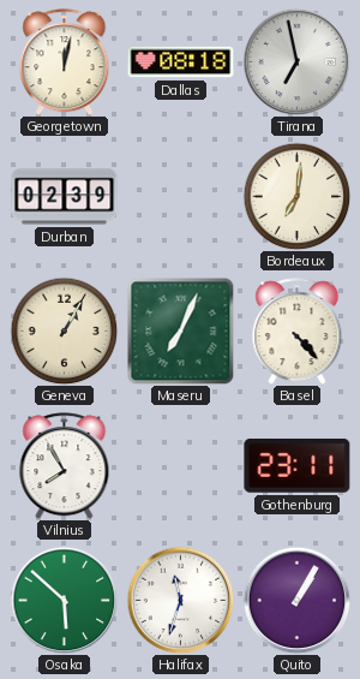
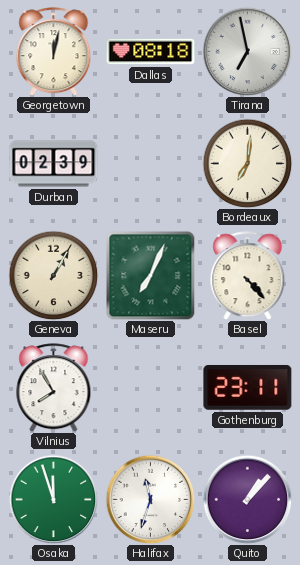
Osaka: 5:52 -> 11:57 (53, 499)
Quito: 1:05 -> 1:07 (247, 499)
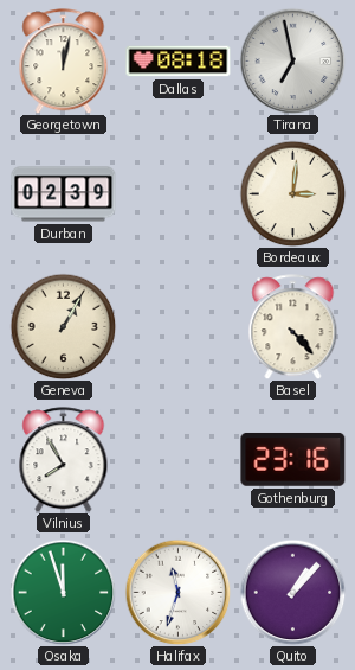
Bordeaux: 7:01 -> 3:01 (292, 193)
Maseru: 7:04 -> none (150, 275)
Gothenburg: 23:11 -> 23:16 (293, 459)
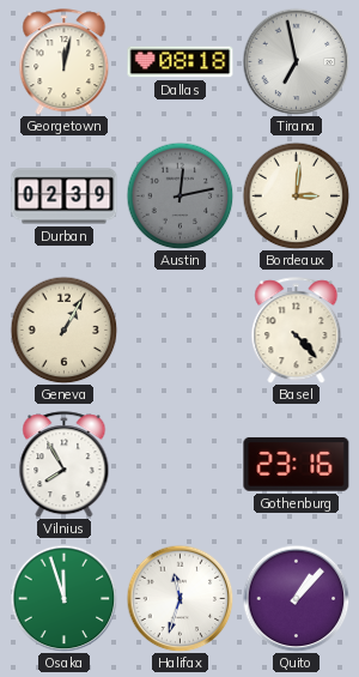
Austin: none -> 12:13 (180, 195)
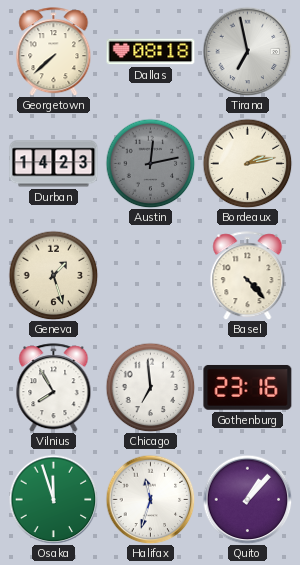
Georgetown: 12:02 -> 7:38 (54, 52)
Durban: 02:39 -> 14:23 (54, 164)
Bordeaux: 3:01 -> 2:13 (247, 163)
Geneva: 1:05 -> 1:27 (53, 275)
Chicago: none -> 6:59 (150, 387)
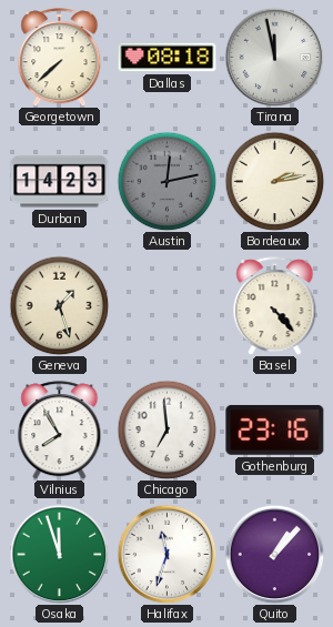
Tirana: 6:58 -> 11:58 (274, 57)
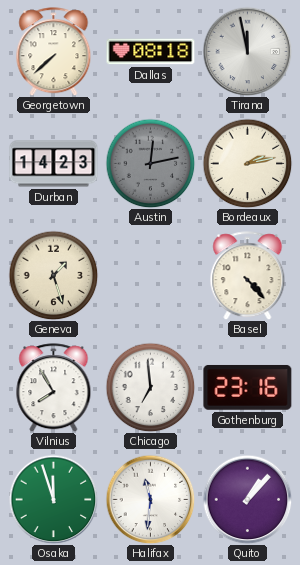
Halifax: 11:33 -> 11:31 (150, 499)
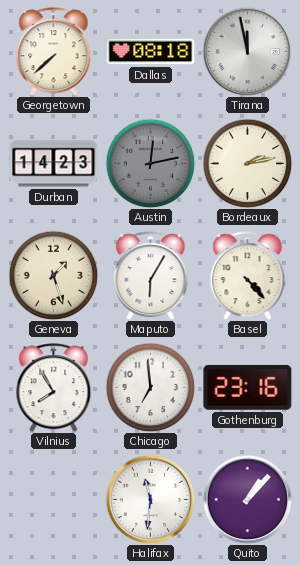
Maputo: none -> 6:05 (151, 276)
Osaka: 11:57 -> none (53, 499)
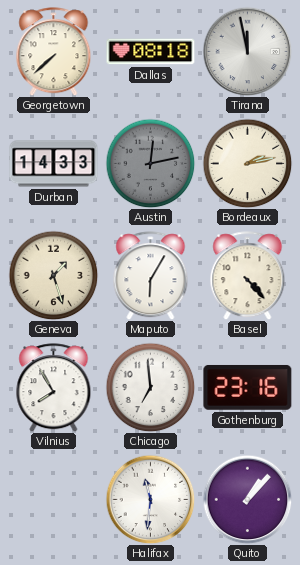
Durban: 14:23 -> 14:33 (54, 164)
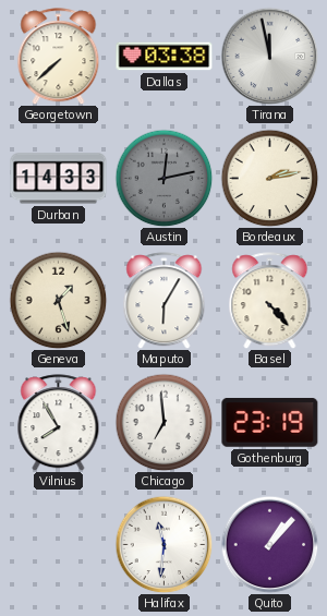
Dallas: 08:18 -> 03:38 (165, 57)
Gothenburg: 23:16 -> 23:19 (270, 422)
